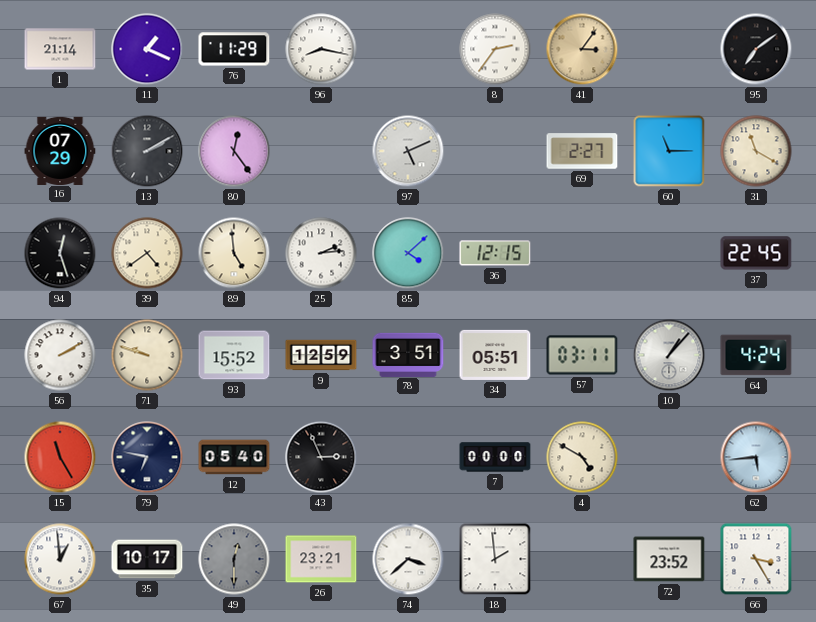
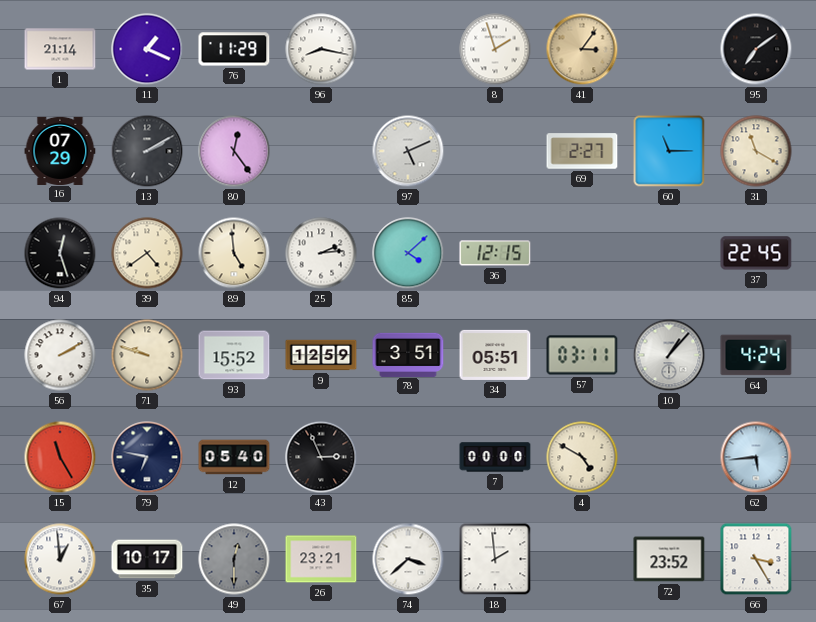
8: 2:36 -> 1:57 (495, 49)
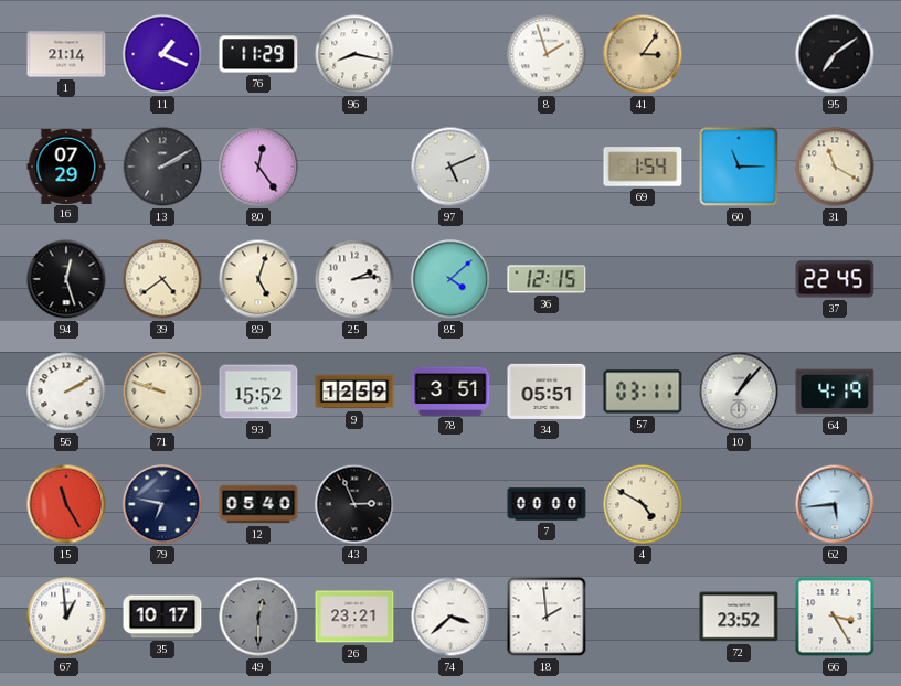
69: 2:27 -> 1:54 (643, 167)
89: 4:59 -> 5:03 (258, 279)
64: 4:24 -> 4:19 (835, 392)
